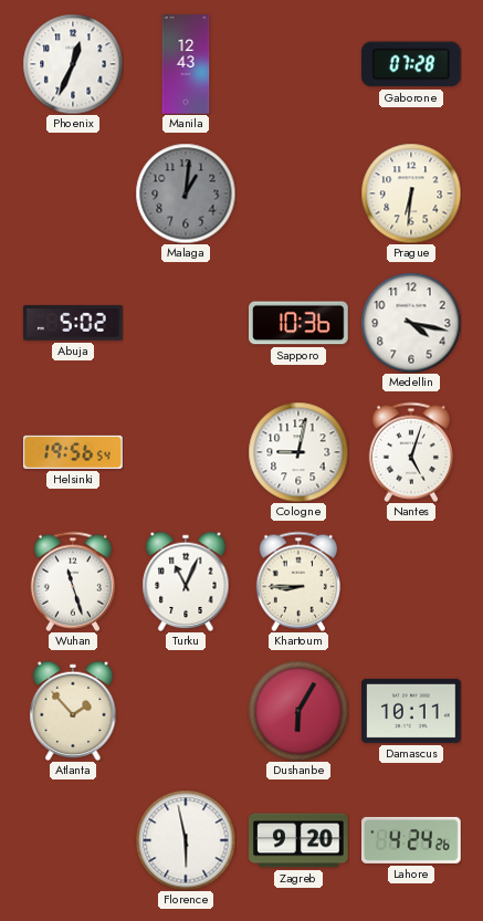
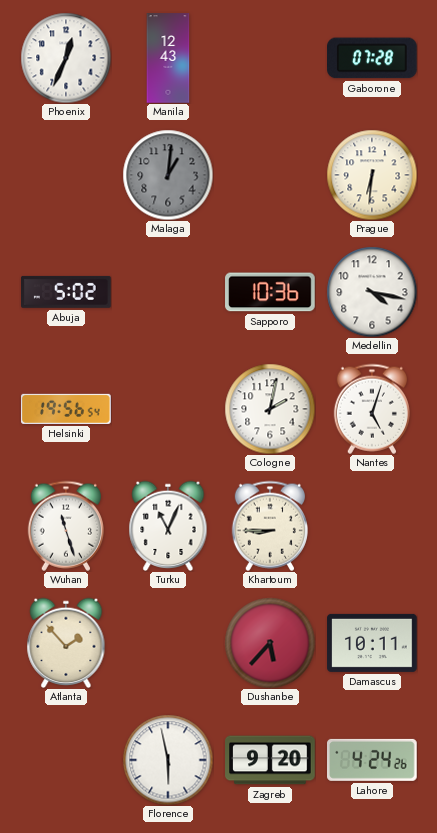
Cologne: 9:02 -> 2:02 (270, 409)
Dushanbe: 6:05 -> 5:37 (270, 643)
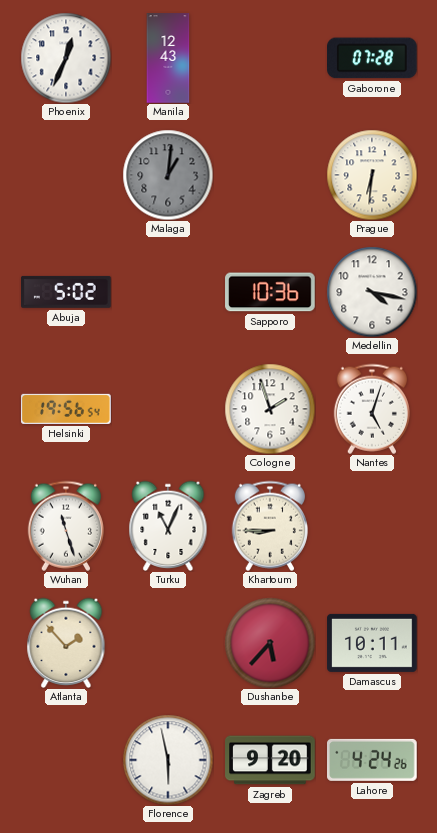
Cologne: 2:02 -> 1:57 (270, 409)
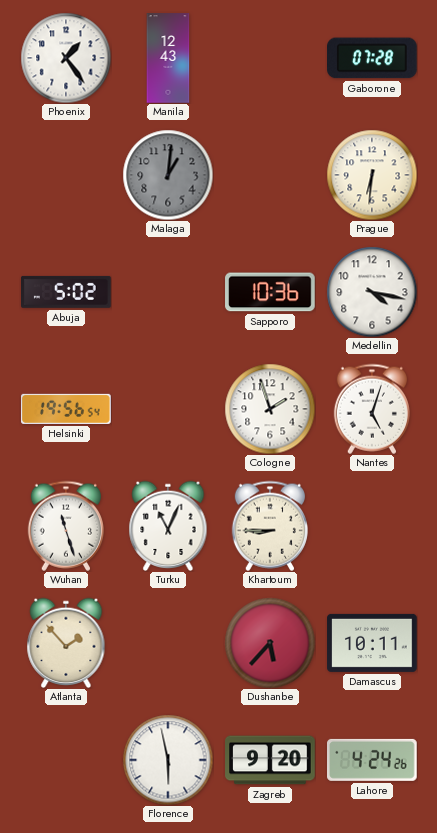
Phoenix: 12:34 -> 1:24 (66, 58)
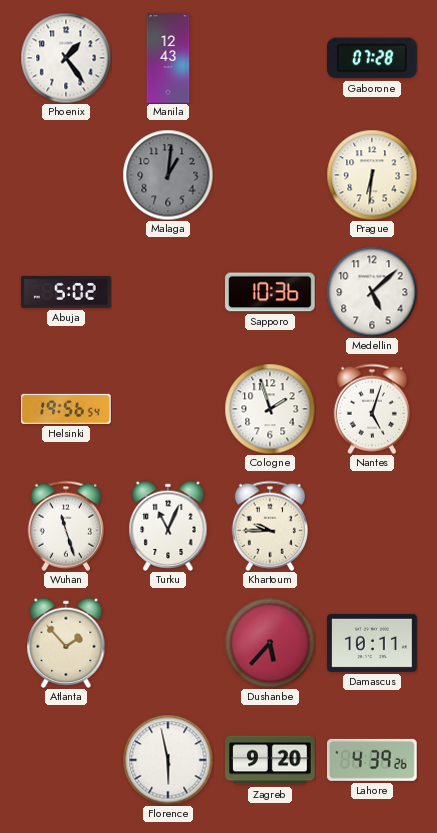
Medellin: 4:17 -> 5:08 (372, 292)
Khartoum: 8:45 -> 9:45 (270, 526)
Lahore: 4:24 -> 4:39 (373, 760)
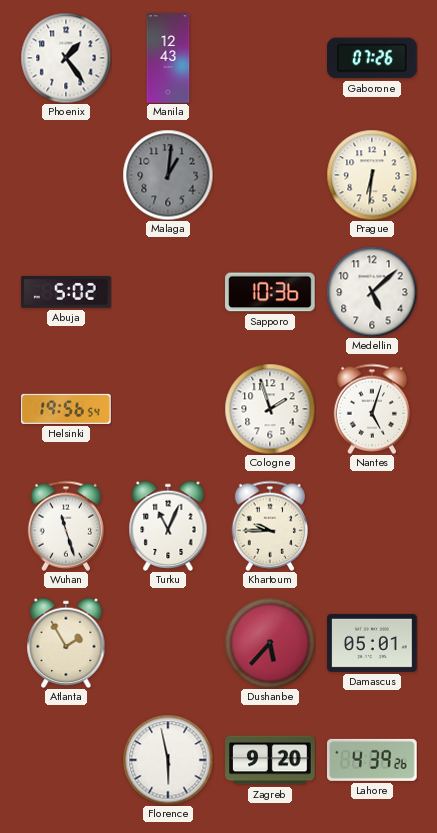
Gaborone: 07:28 -> 07:26 (373, 58)
Atlanta: 1:53 -> 1:55 (66, 643)
Damascus: 10:11 -> 05:01 (372, 643)
